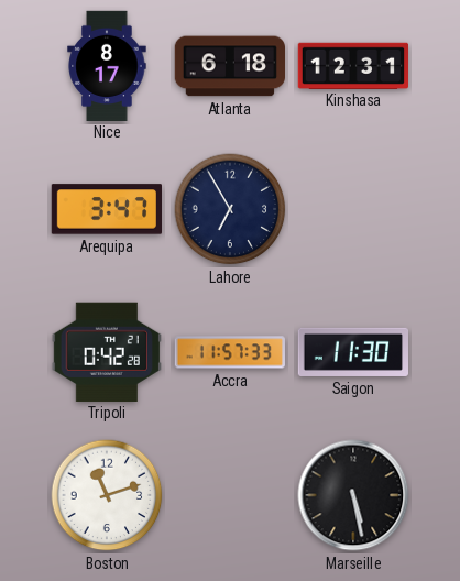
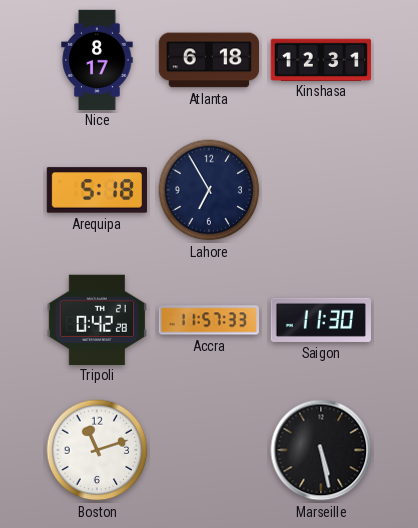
Arequipa: 3:47 -> 5:18 (96, 190)
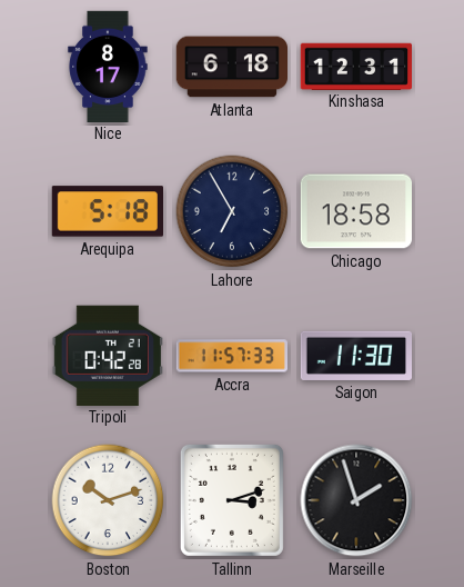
Chicago: none -> 18:58 (355, 211)
Boston: 11:12 -> 10:12 (108, 500)
Tallinn: none -> 3:12 (232, 500)
Marseille: 5:28 -> 1:57 (356, 500)
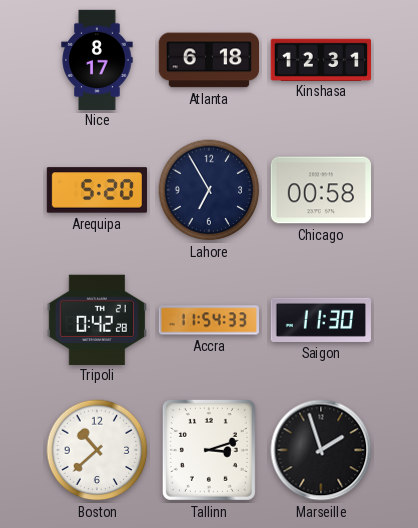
Arequipa: 5:18 -> 5:20 (96, 190)
Chicago: 18:58 -> 00:58 (320, 190)
Accra: 11:57 -> 11:54 (209, 320)
Boston: 10:12 -> 10:38 (97, 450)
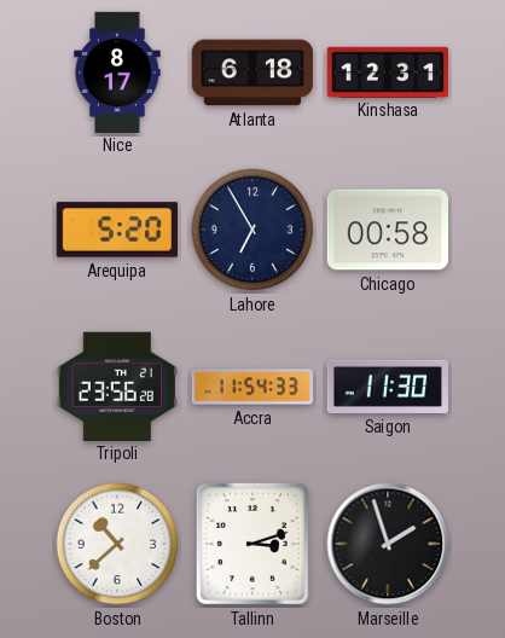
Tripoli: 0:42 -> 23:56 (117, 385)
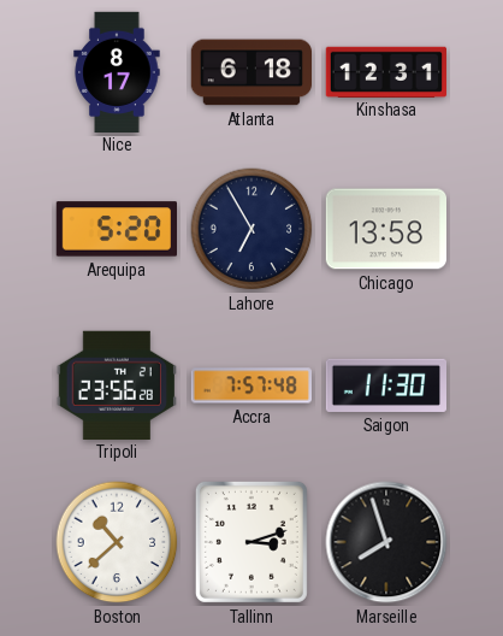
Chicago: 00:58 -> 13:58 (385, 229)
Accra: 11:54 -> 7:57 (251, 385)
Marseille: 1:57 -> 7:57 (386, 542)
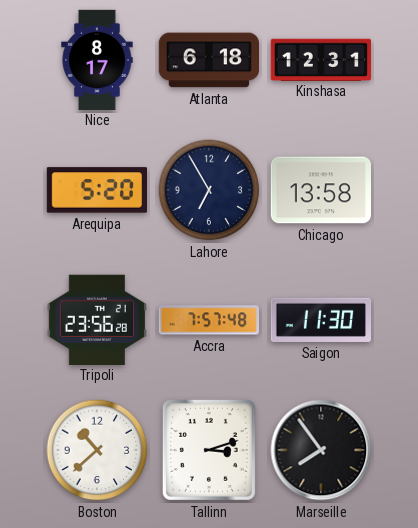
Marseille: 7:57 -> 7:54 (321, 450)
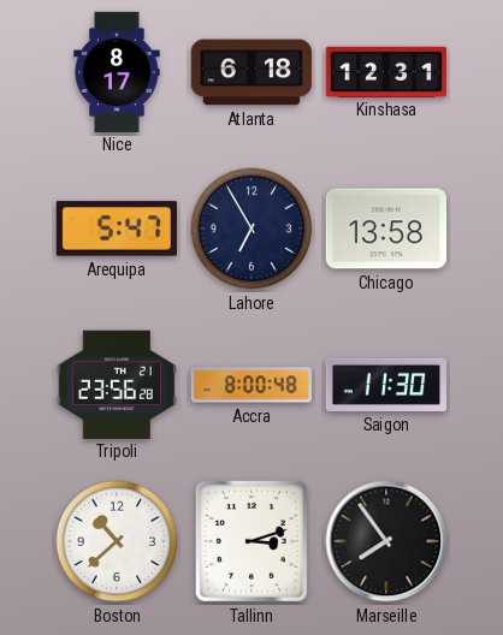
Arequipa: 5:20 -> 5:47 (116, 229)
Accra: 7:57 -> 8:00 (251, 385)
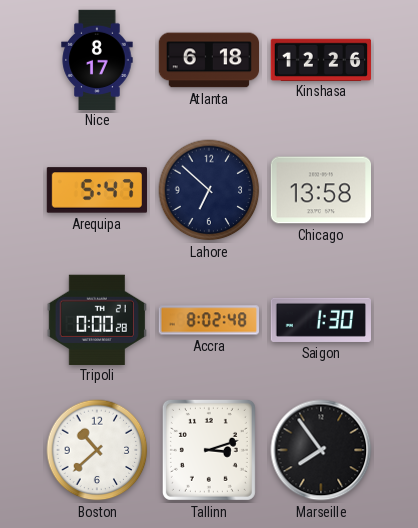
Kinshasa: 12:31 -> 12:26 (320, 59)
Lahore: 6:55 -> 6:52 (209, 190)
Tripoli: 23:56 -> 0:00 (97, 319)
Accra: 8:00 -> 8:02 (209, 320)
Saigon: 11:30 -> 1:30 (320, 320)
